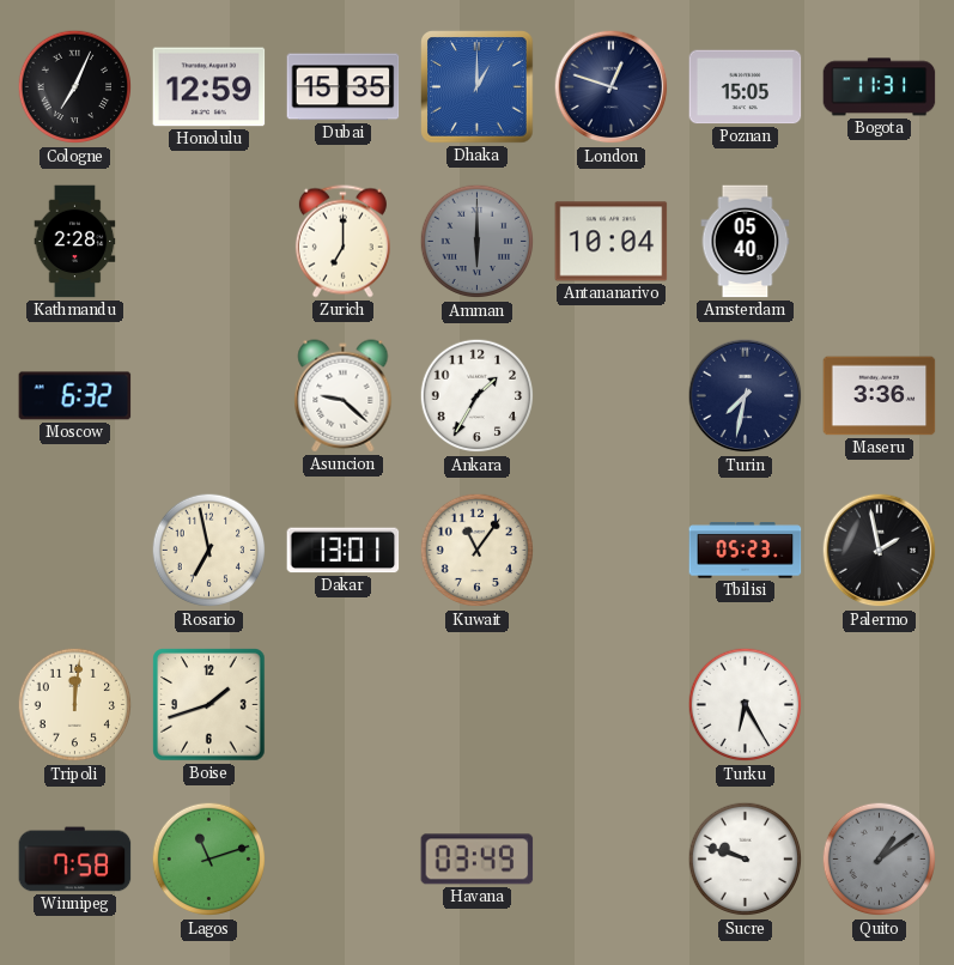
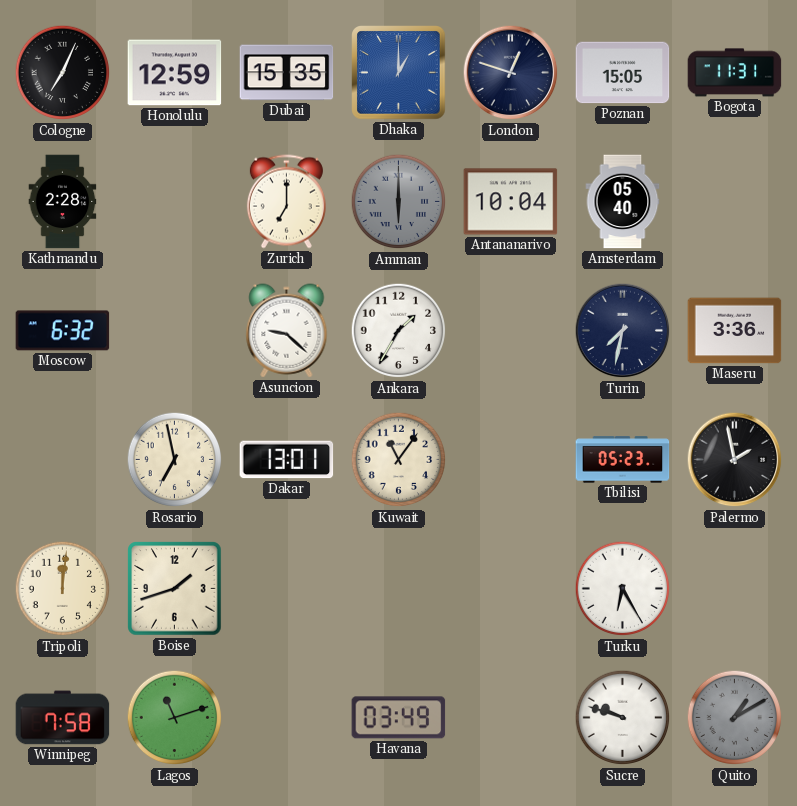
Quito: 1:09 -> 1:10 (735, 718)
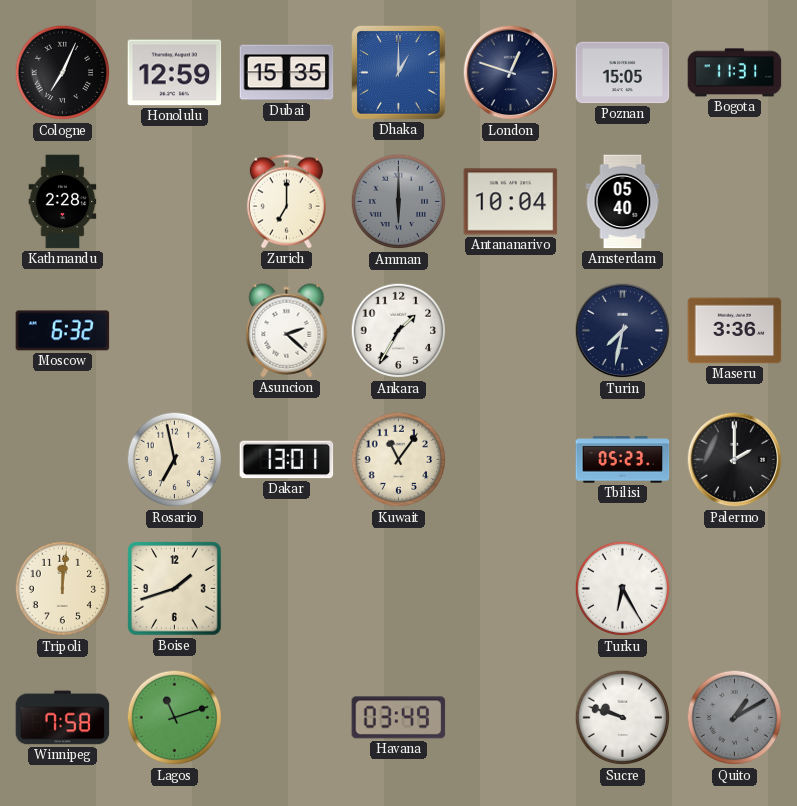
Asuncion: 9:22 -> 2:22 (287, 331)
Palermo: 1:58 -> 2:00 (735, 460)
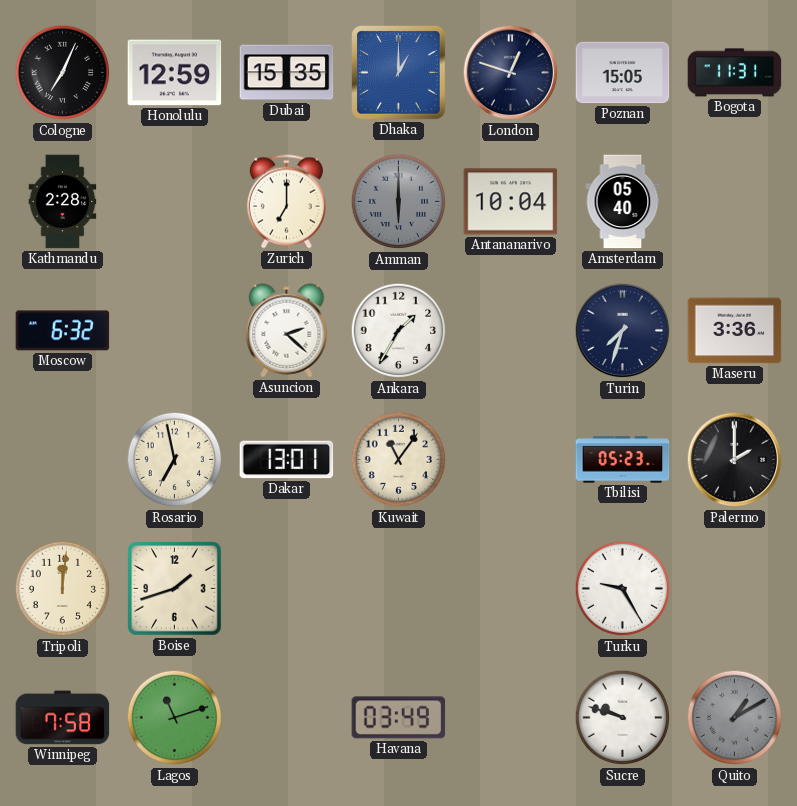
Turin: 7:32 -> 7:33 (623, 331)
Turku: 6:25 -> 9:25 (623, 589)
